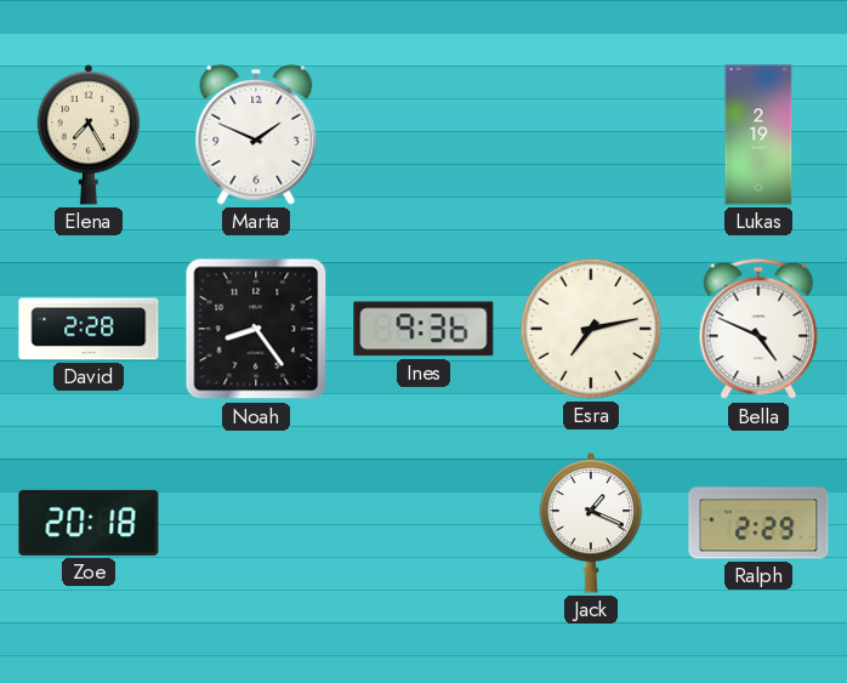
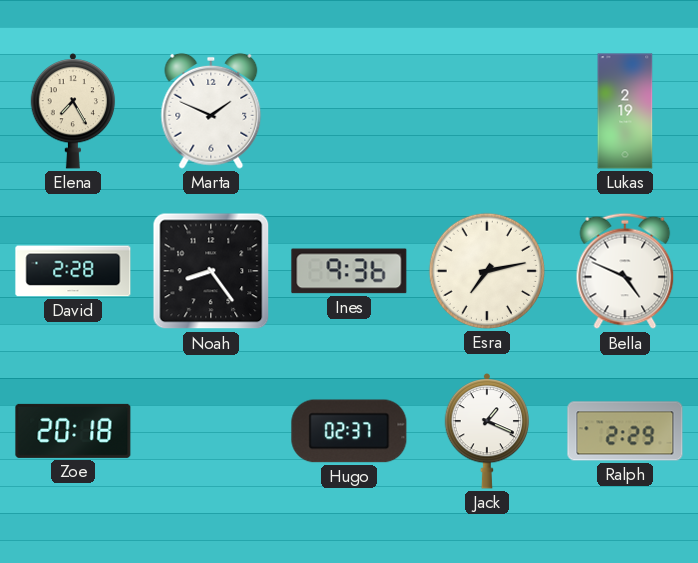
Hugo: none -> 02:37 (349, 431)
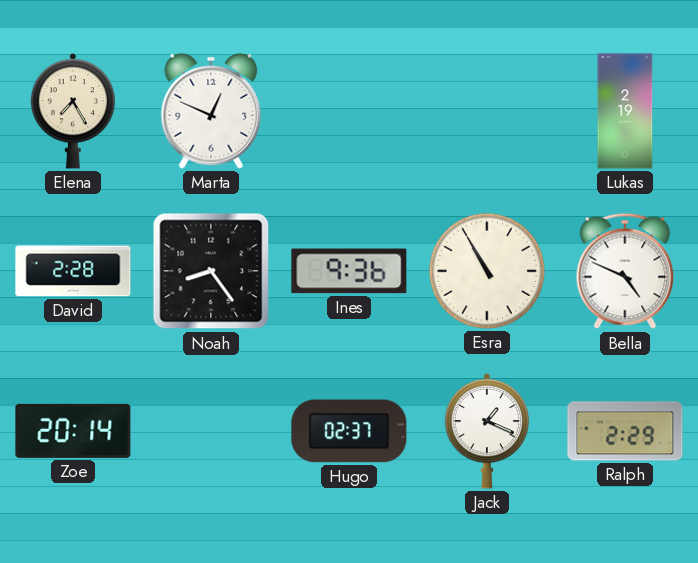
Marta: 1:49 -> 12:49 (211, 111)
Esra: 7:13 -> 10:55 (487, 271)
Zoe: 20:18 -> 20:14 (73, 431)
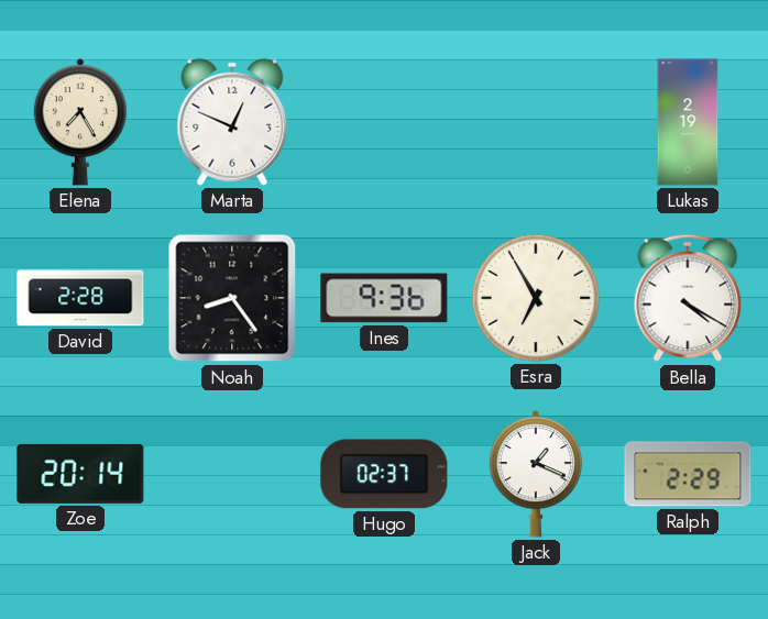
Esra: 10:55 -> 6:55 (536, 298)
Bella: 4:49 -> 4:20 (688, 298)
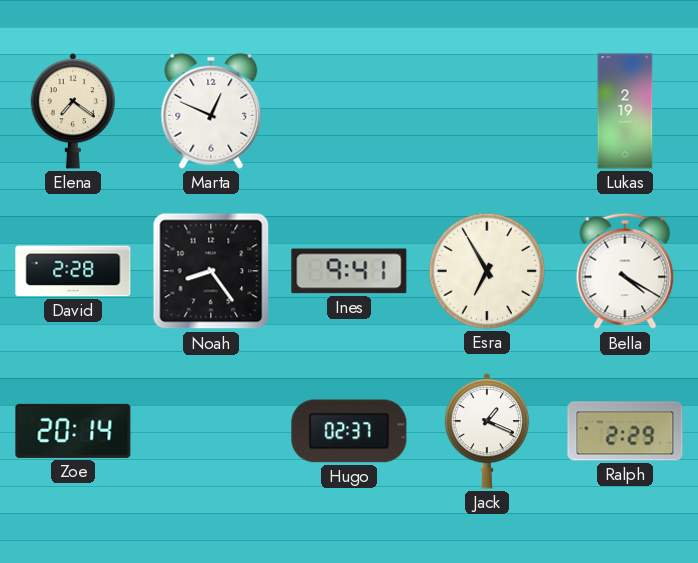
Elena: 7:25 -> 7:21 (73, 112)
Ines: 9:36 -> 9:41 (349, 271)
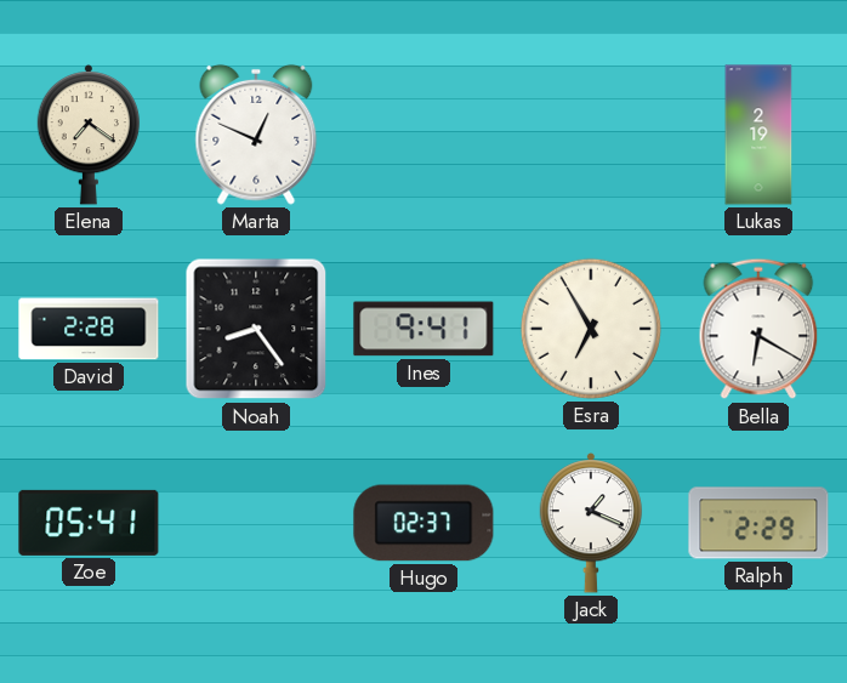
Bella: 4:20 -> 6:20 (758, 329)
Zoe: 20:14 -> 05:41 (89, 523)
